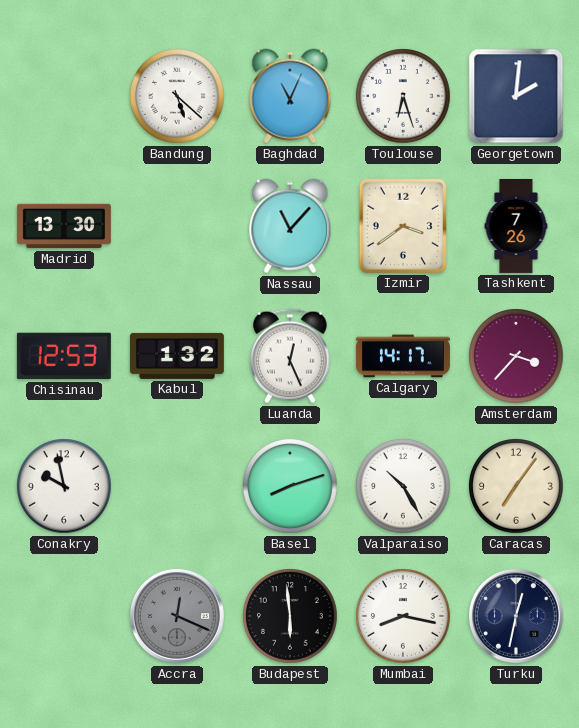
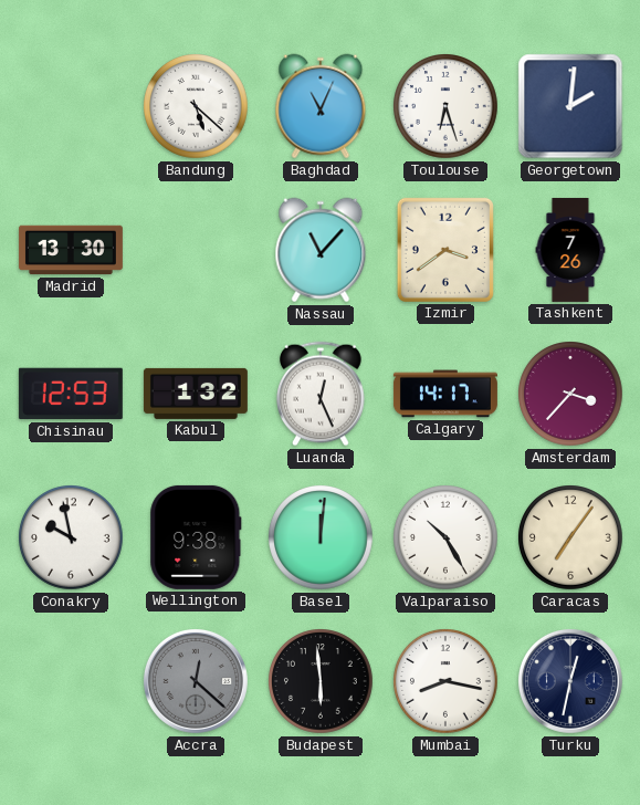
Wellington: none -> 9:38 (196, 537)
Basel: 8:12 -> 12:01 (322, 539)
Accra: 12:19 -> 12:22 (196, 681)
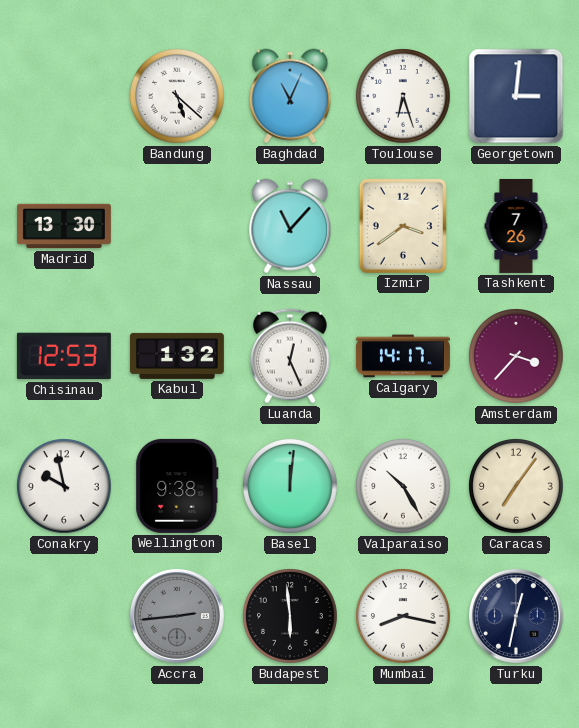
Georgetown: 2:01 -> 3:01 (516, 96)
Accra: 12:22 -> 2:44 (177, 616)
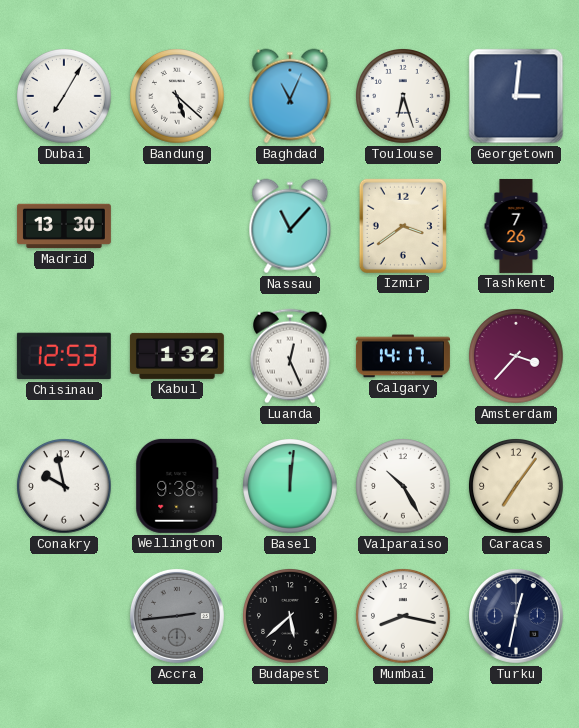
Dubai: none -> 7:05 (65, 97)
Budapest: 5:59 -> 5:38 (291, 617)
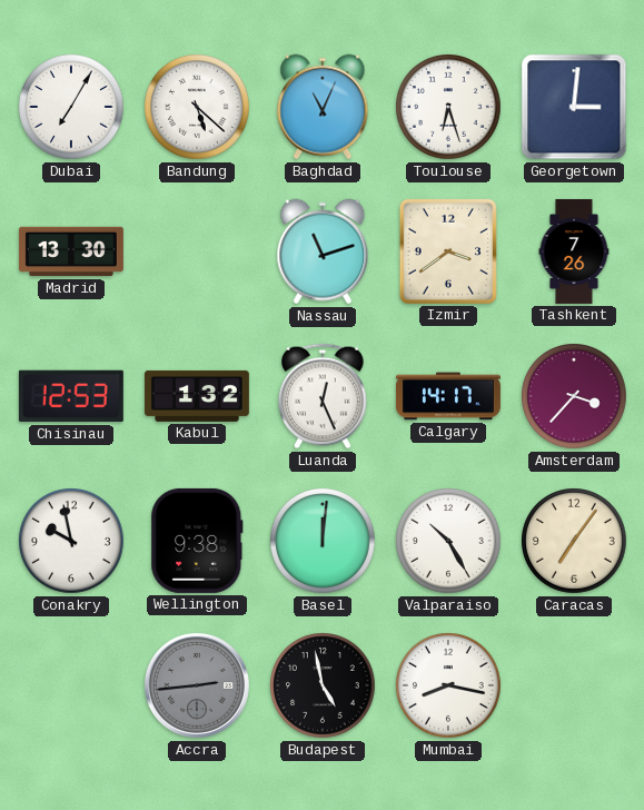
Nassau: 11:07 -> 11:12 (323, 251)
Budapest: 5:38 -> 4:58 (324, 686)
Turku: 12:32 -> none (516, 616)
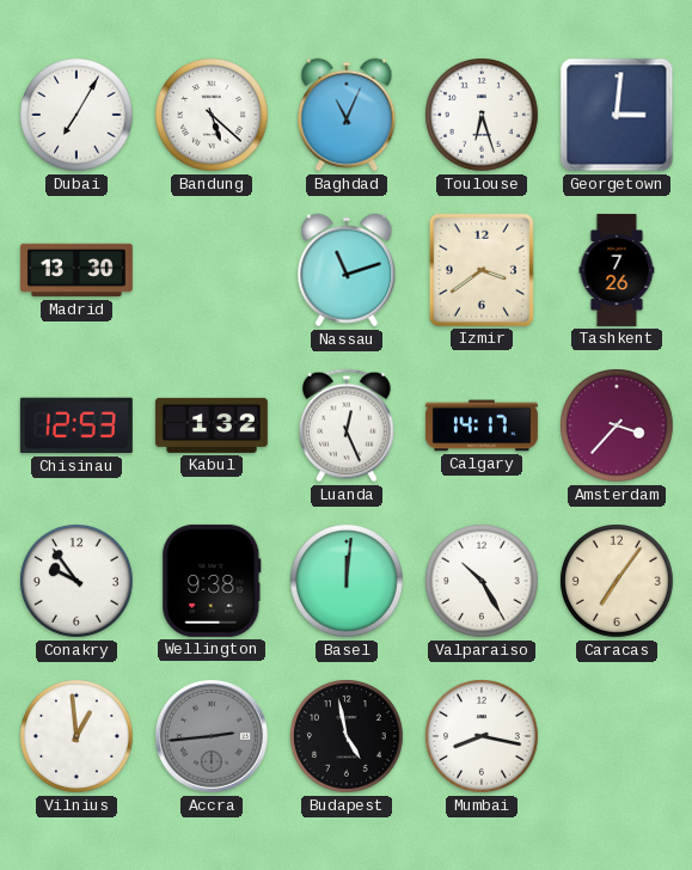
Conakry: 9:58 -> 9:54 (78, 582)
Vilnius: none -> 12:59 (78, 737)
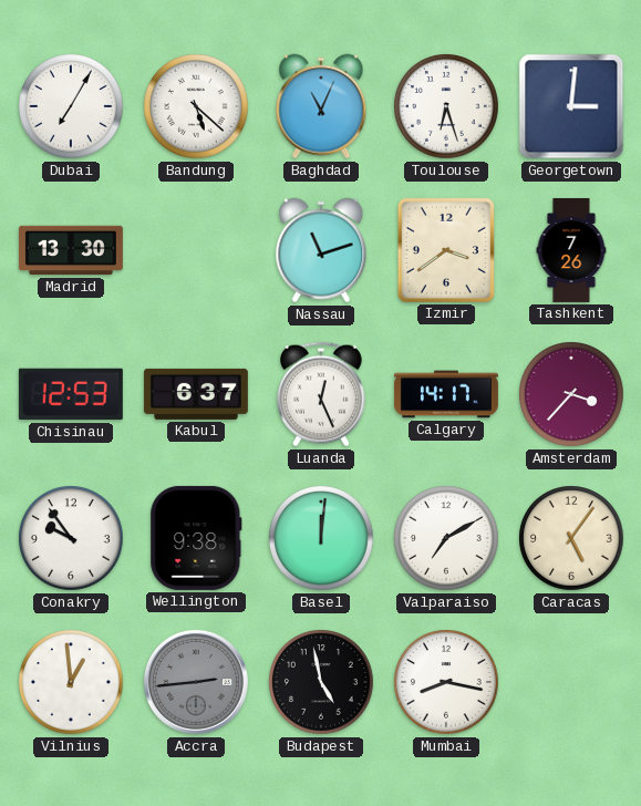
Kabul: 1:32 -> 6:37 (196, 394)
Valparaiso: 10:25 -> 7:10 (447, 539)
Caracas: 7:06 -> 5:06 (572, 539)
